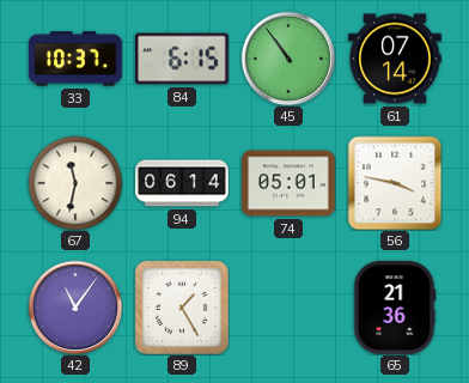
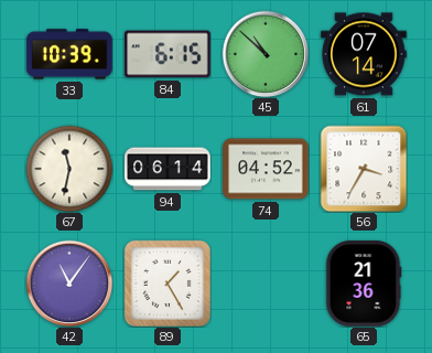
33: 10:37 -> 10:39 (69, 54)
45: 10:54 -> 10:52 (266, 54)
74: 05:01 -> 04:52 (266, 169)
56: 3:47 -> 3:35 (364, 169)
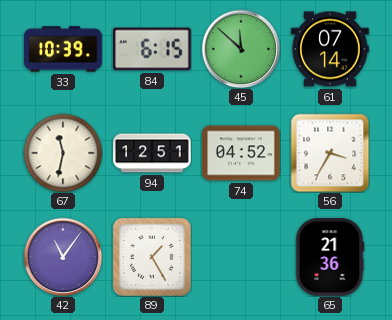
45: 10:52 -> 11:52 (241, 49)
94: 06:14 -> 12:51 (152, 153)
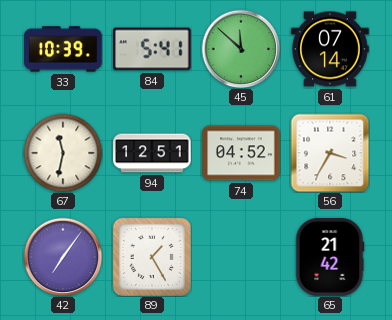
84: 6:15 -> 5:41 (153, 49)
42: 11:06 -> 7:06 (63, 257)
65: 21:36 -> 21:42 (330, 257)
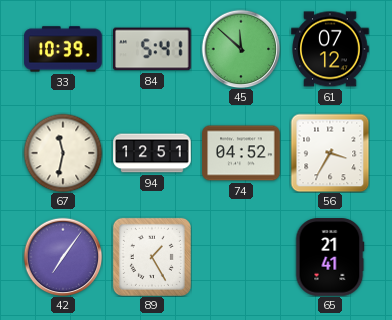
61: 07:14 -> 07:12 (330, 49)
65: 21:42 -> 21:41 (330, 257)
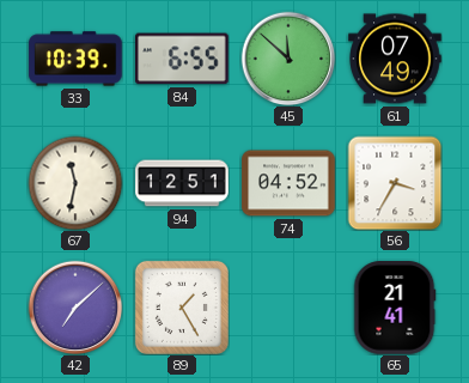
84: 5:41 -> 6:55 (183, 59)
61: 07:12 -> 07:49 (395, 59)
42: 7:06 -> 7:08 (75, 308)
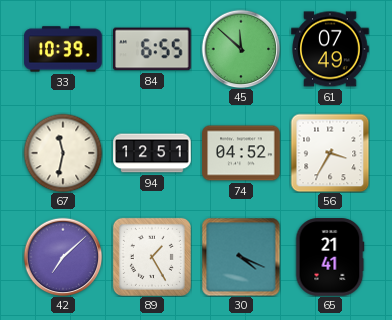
30: none -> 4:19 (241, 257)
